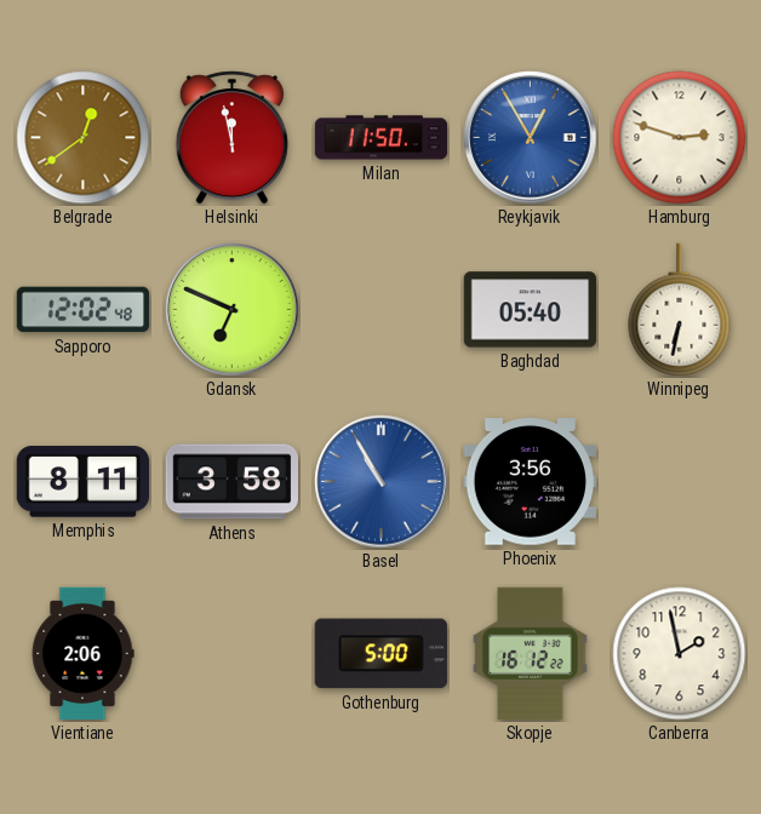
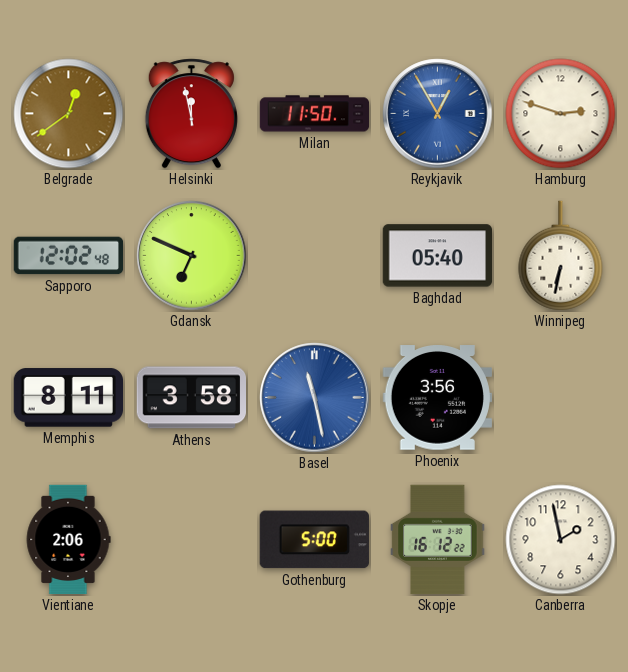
Basel: 10:55 -> 11:28 (315, 398)
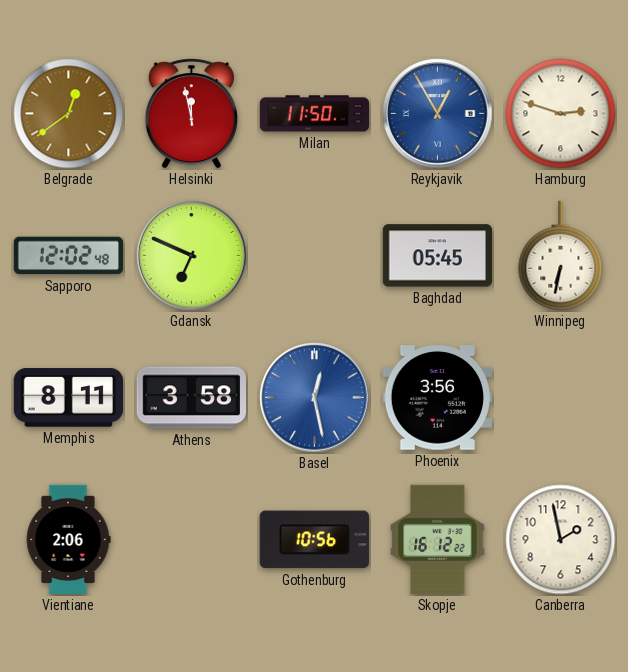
Baghdad: 05:40 -> 05:45 (437, 256)
Basel: 11:28 -> 12:28 (315, 398)
Gothenburg: 5:00 -> 10:56 (314, 540)
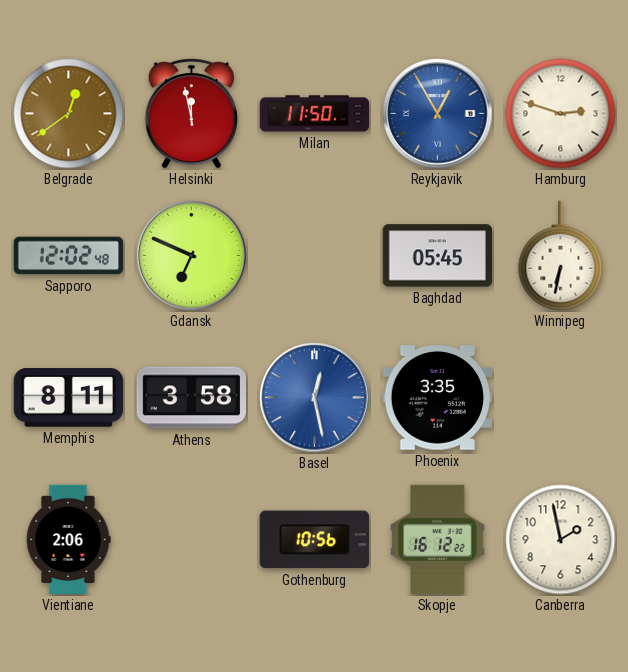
Phoenix: 3:56 -> 3:35 (437, 398)
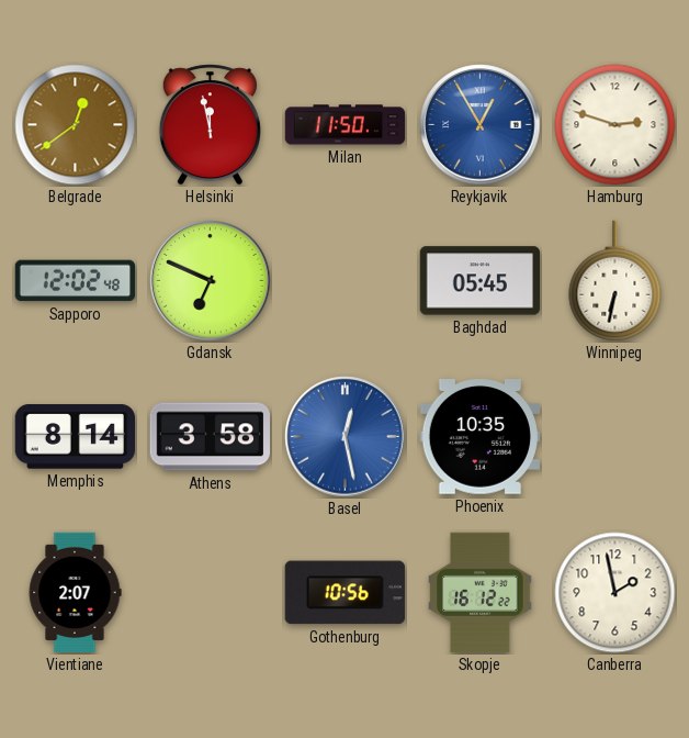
Memphis: 8:11 -> 8:14 (75, 437)
Phoenix: 3:35 -> 10:35 (479, 437)
Vientiane: 2:06 -> 2:07 (75, 593)
